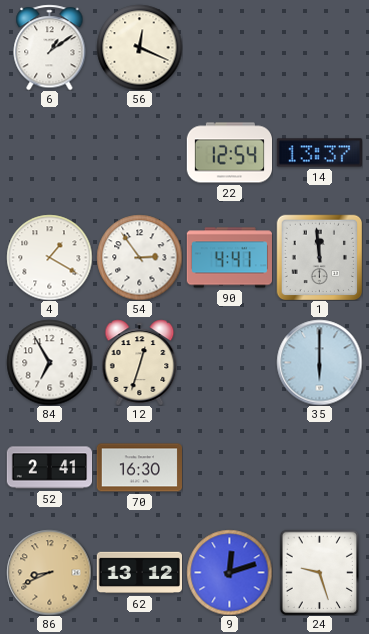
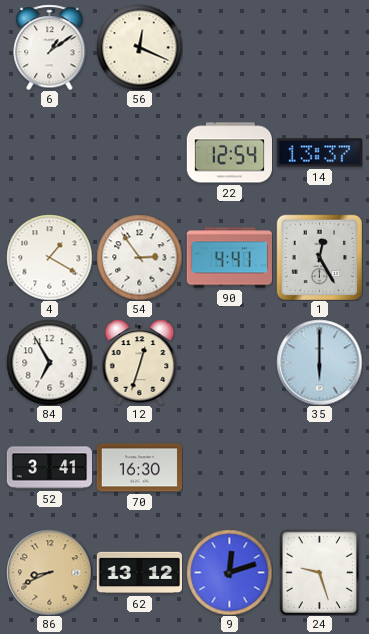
1: 11:59 -> 12:25 (319, 257)
52: 2:41 -> 3:41 (49, 468)
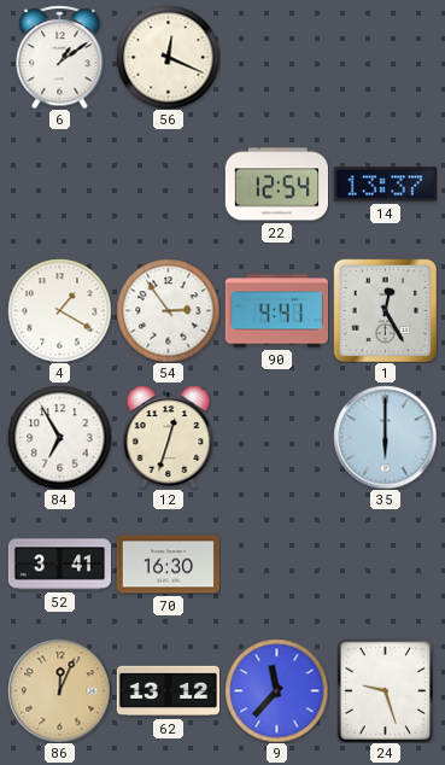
86: 8:41 -> 12:04 (59, 690)
9: 12:12 -> 11:37 (276, 690)
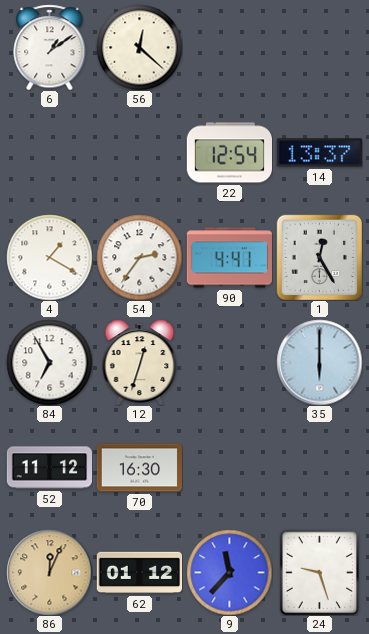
56: 12:19 -> 12:22 (139, 47)
54: 2:54 -> 2:36 (139, 257)
52: 3:41 -> 11:12 (49, 468)
62: 13:12 -> 01:12 (139, 573)
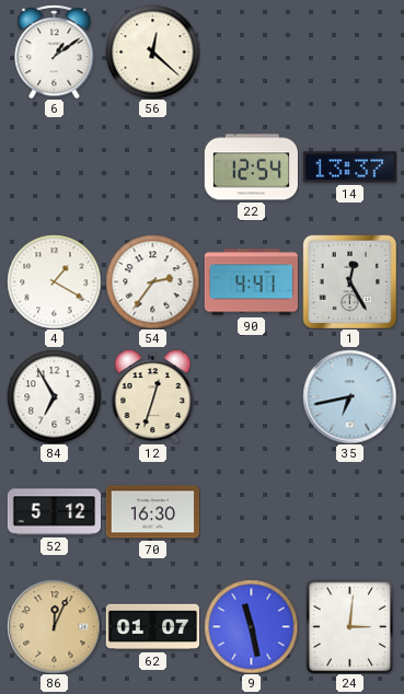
35: 6:00 -> 6:43 (349, 396)
52: 11:12 -> 5:12 (54, 512)
62: 01:12 -> 01:07 (152, 627)
9: 11:37 -> 11:28 (251, 626)
24: 9:27 -> 3:01 (350, 626)
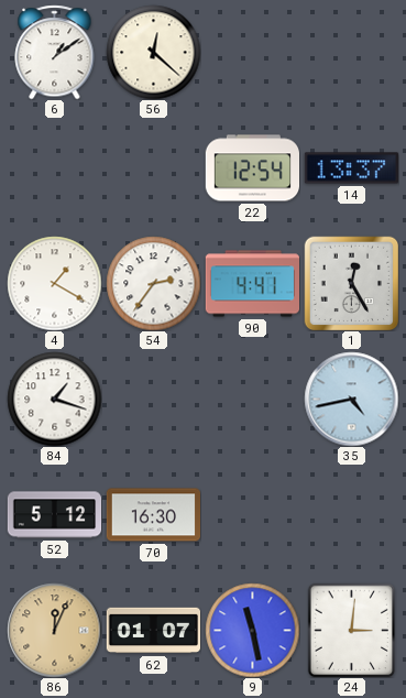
84: 6:55 -> 1:18 (54, 399)
12: 12:33 -> none (153, 396)
35: 6:43 -> 4:43 (351, 399)
